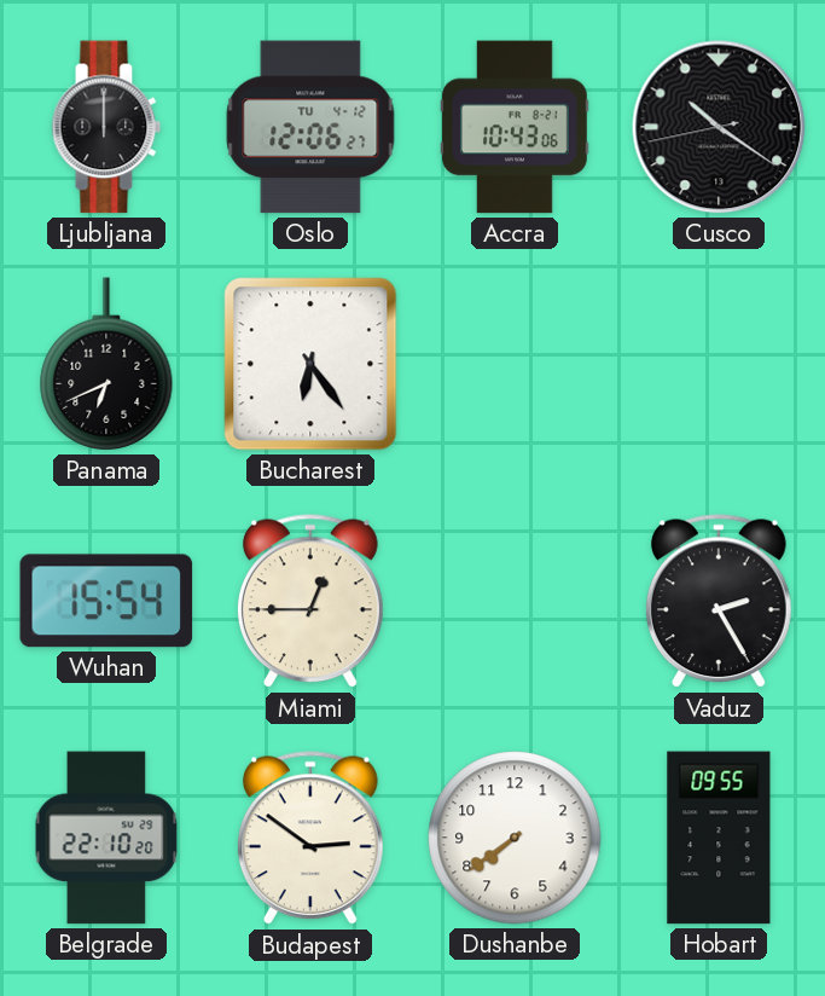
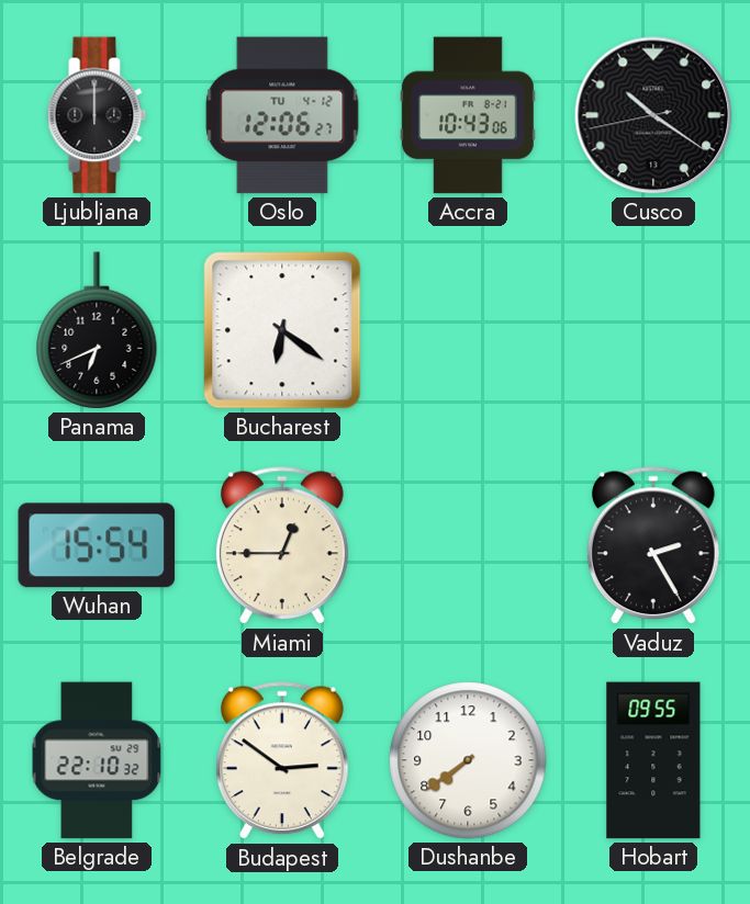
Bucharest: 6:24 -> 6:21 (282, 330)
Belgrade: 22:10:20 -> 22:10:32 (97, 760)
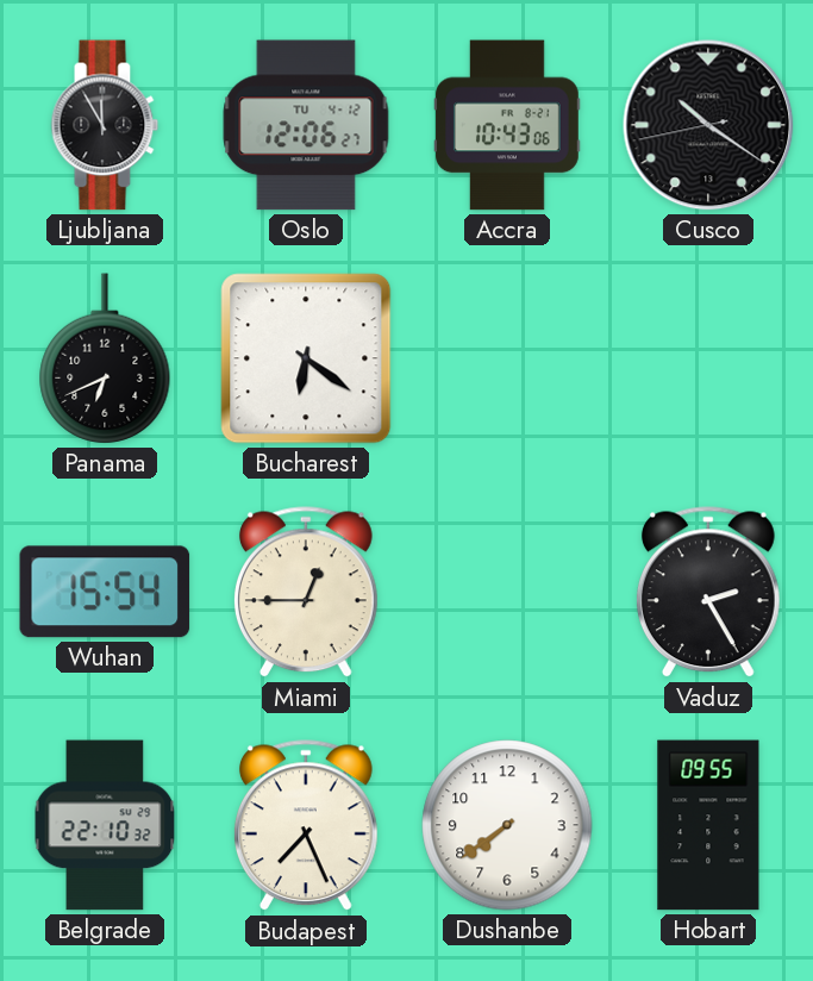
Ljubljana: 12:00 -> 11:55 (105, 125)
Budapest: 2:51 -> 7:26 (306, 826)
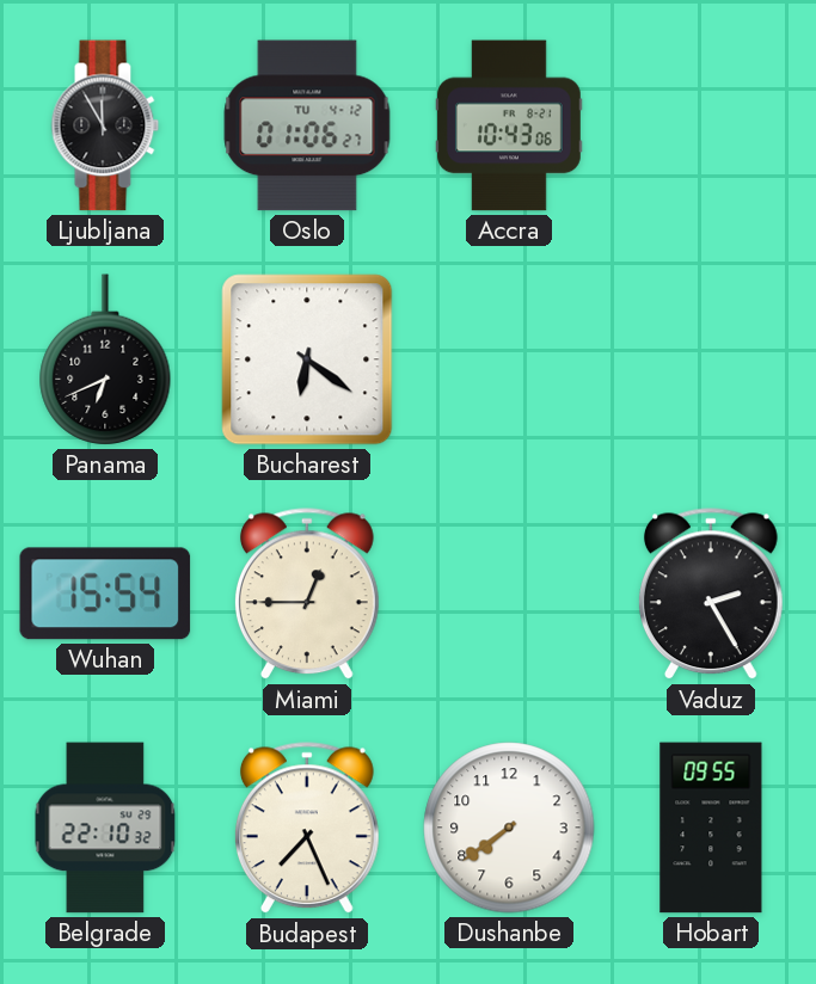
Oslo: 12:06 -> 01:06 (307, 125)
Cusco: 10:20 -> none (708, 125)
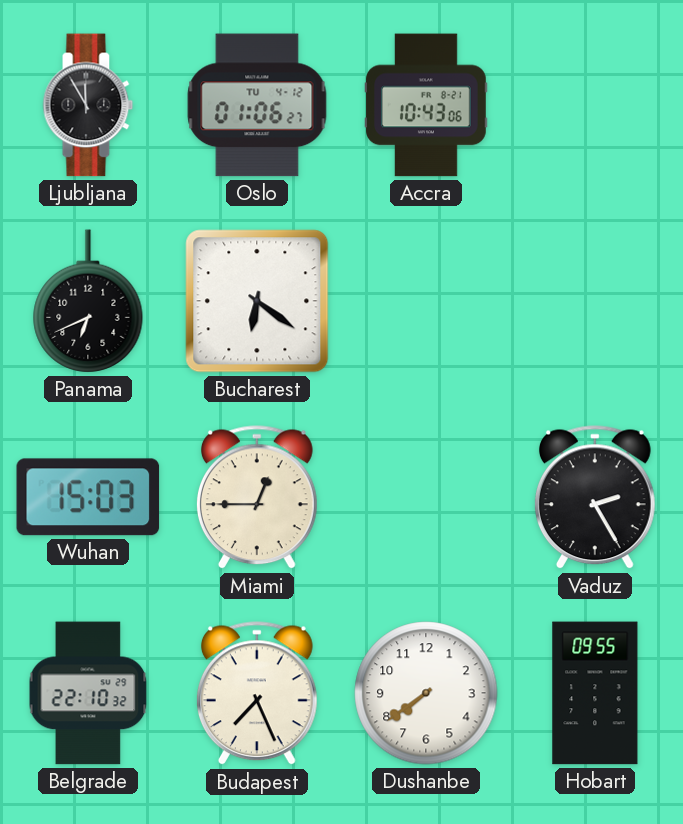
Wuhan: 15:54 -> 15:03 (88, 497)
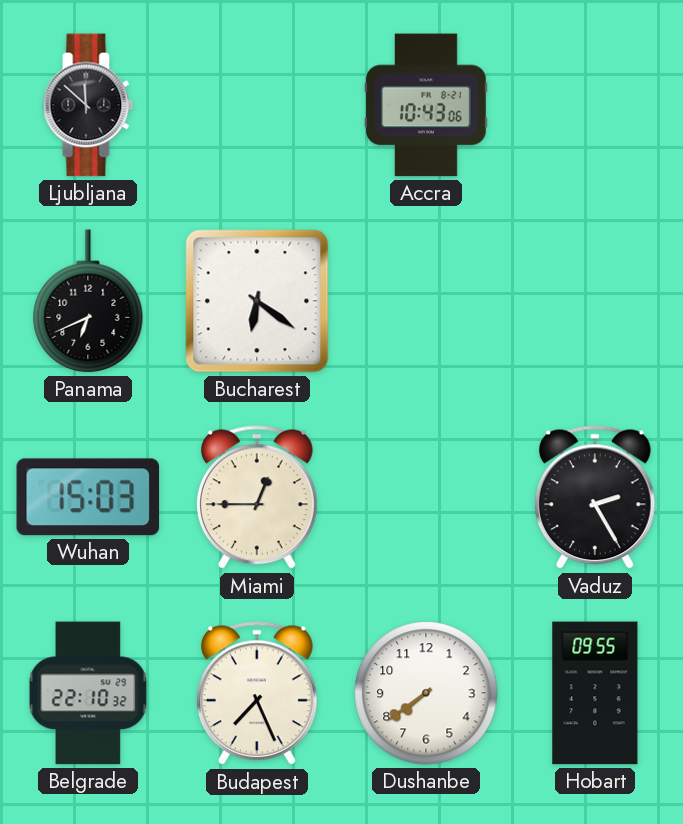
Ljubljana: 11:55 -> 11:52 (88, 105)
Oslo: 01:06 -> none (257, 105)
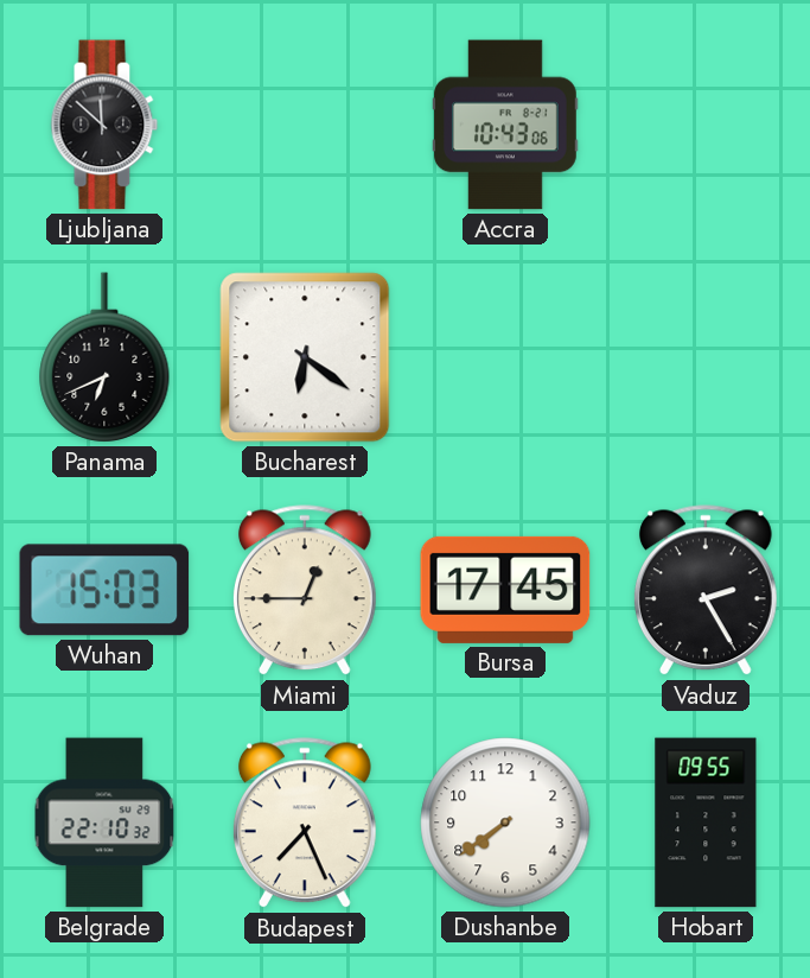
Bursa: none -> 17:45 (505, 590)
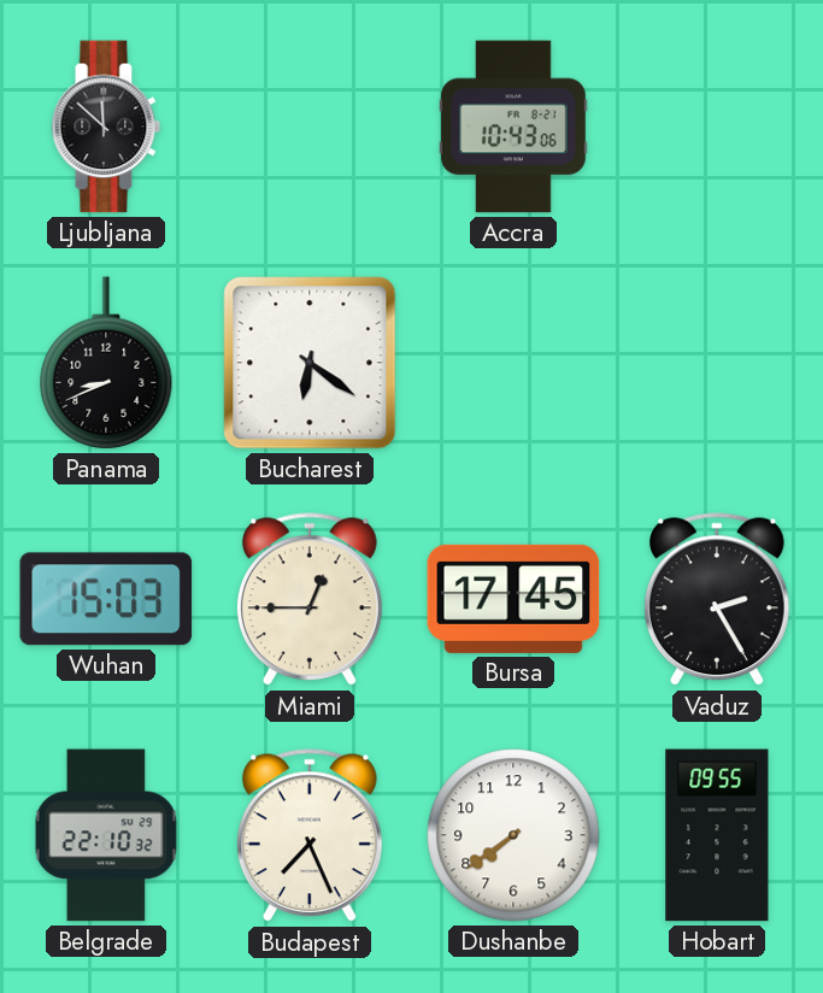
Panama: 6:41 -> 8:41 (106, 363)
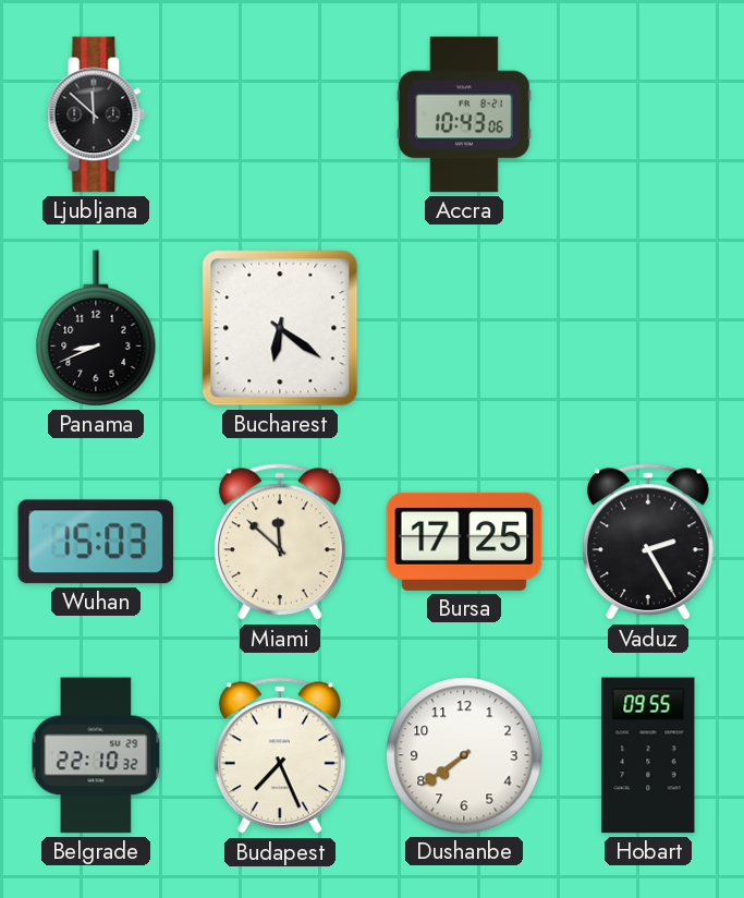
Miami: 12:45 -> 11:52 (280, 543)
Bursa: 17:45 -> 17:25 (464, 542)
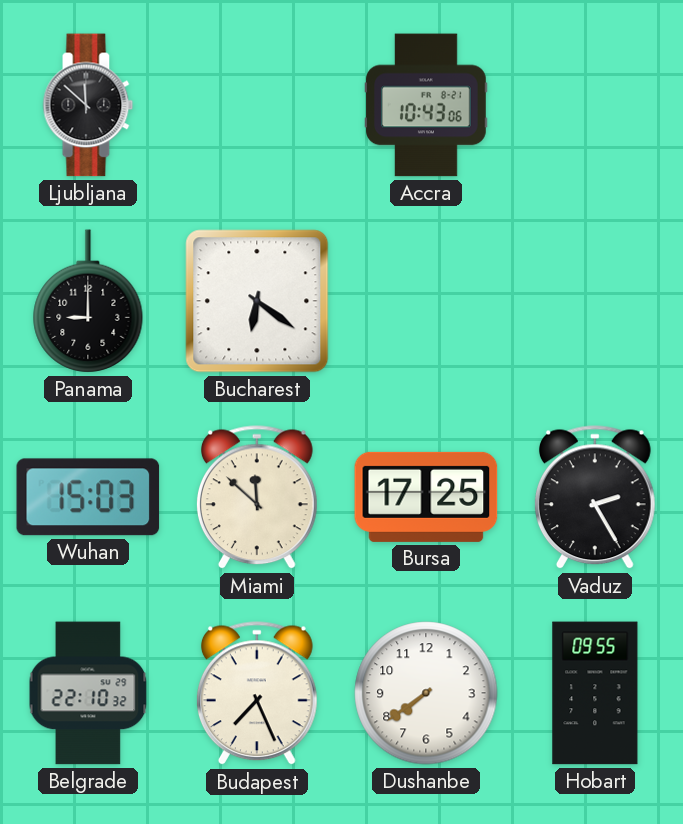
Panama: 8:41 -> 9:00 (88, 301)
